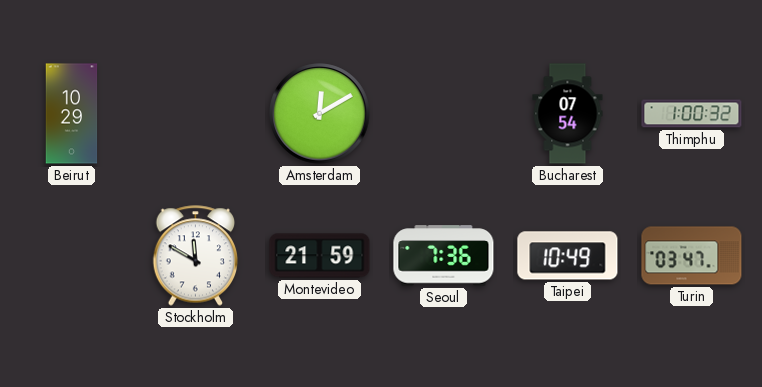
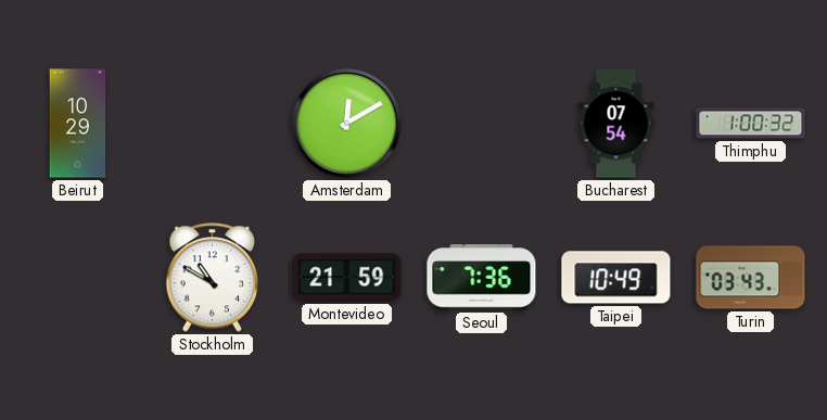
Stockholm: 11:50 -> 10:50 (213, 278)
Turin: 03:47 -> 03:43 (751, 278)
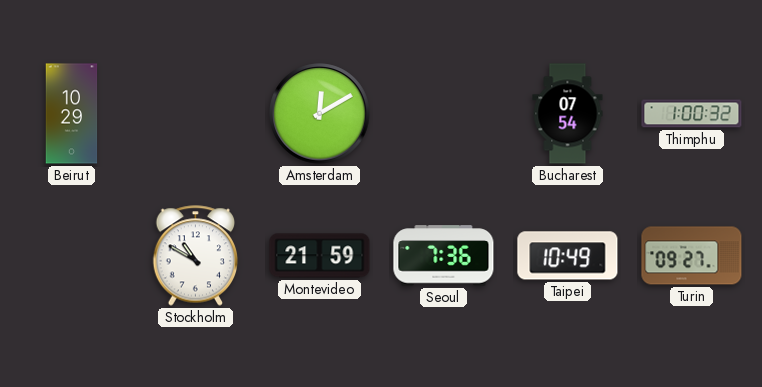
Turin: 03:43 -> 09:27 (692, 256)
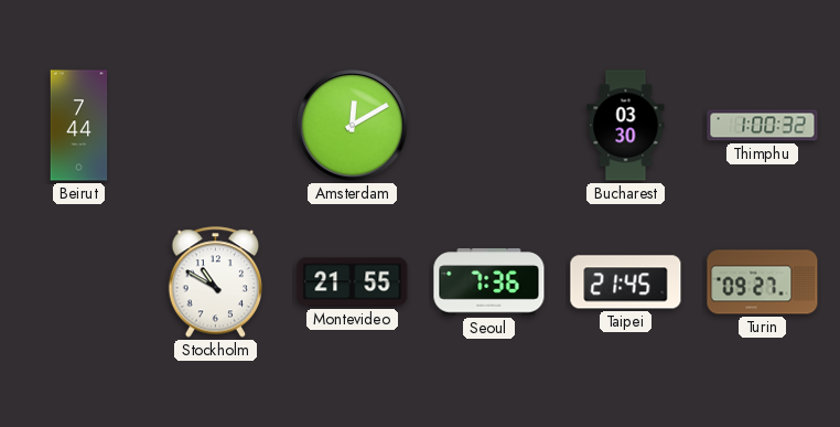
Beirut: 10:29 -> 7:44 (79, 126)
Bucharest: 07:54 -> 03:30 (626, 126)
Montevideo: 21:59 -> 21:55 (353, 282)
Taipei: 10:49 -> 21:45 (626, 282)
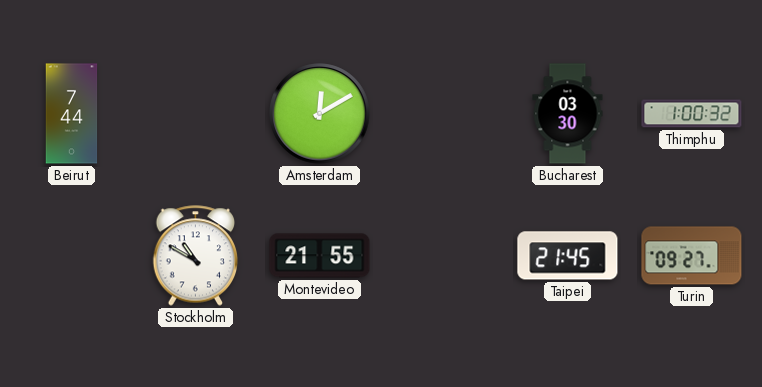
Seoul: 7:36 -> none (489, 282)
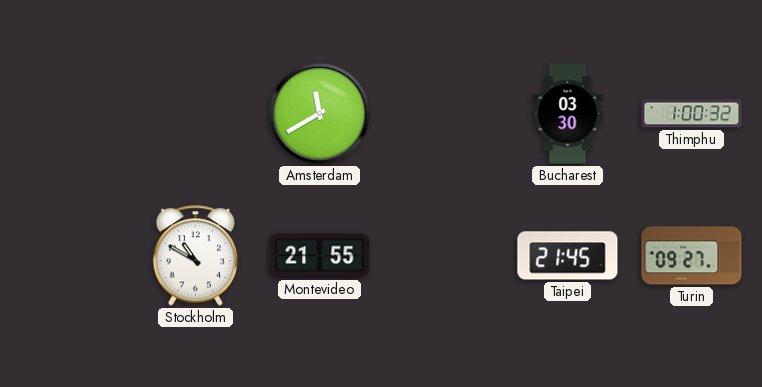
Beirut: 7:44 -> none (72, 114)
Amsterdam: 12:10 -> 11:40 (320, 114)
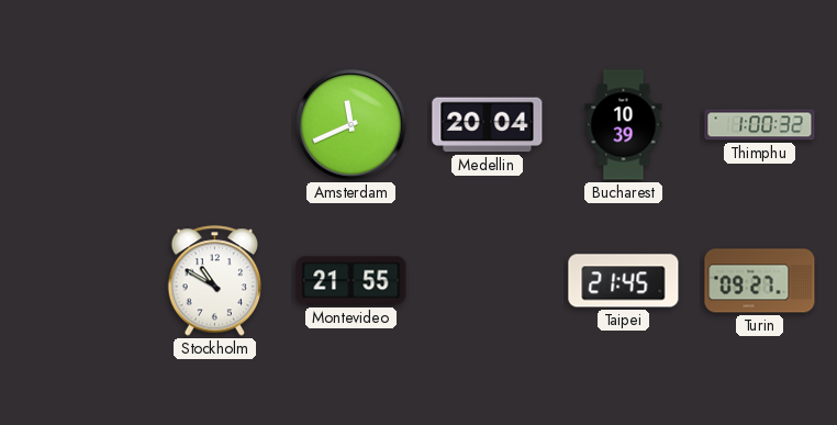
Amsterdam: 11:40 -> 11:41 (351, 125)
Medellin: none -> 20:04 (488, 125)
Bucharest: 03:30 -> 10:39 (624, 125)
